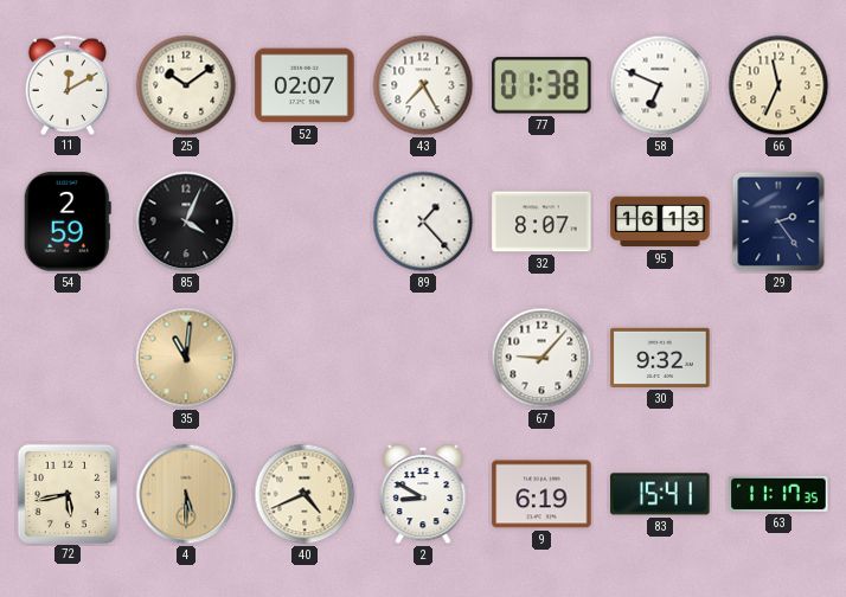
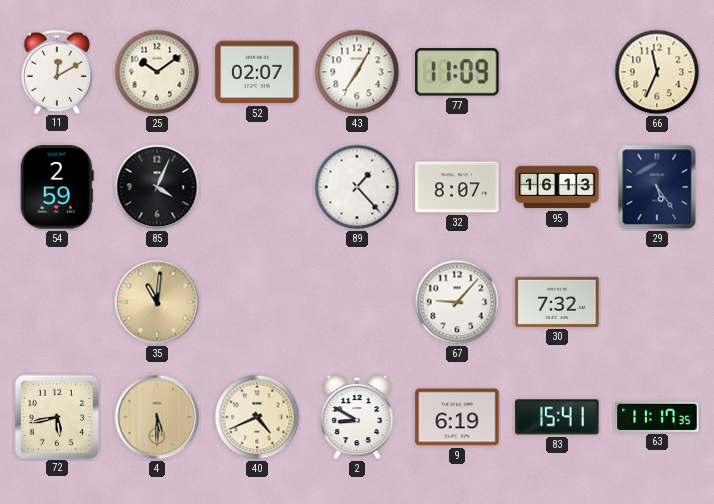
43: 7:25 -> 7:05 (357, 72)
77: 01:38 -> 11:09 (457, 72)
58: 6:49 -> none (660, 85)
29: 2:24 -> 5:24 (657, 187)
30: 9:32 -> 7:32 (557, 302)
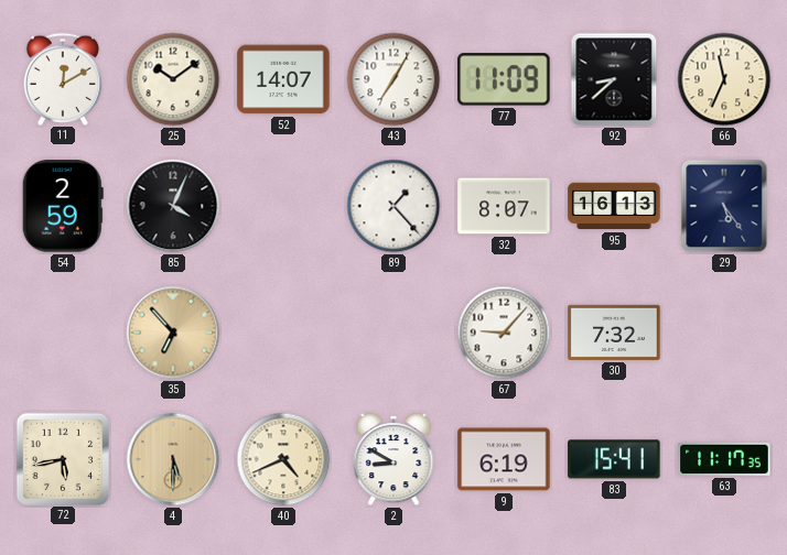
52: 02:07 -> 14:07 (283, 79)
92: none -> 8:38 (614, 79)
35: 11:01 -> 6:53 (173, 333)
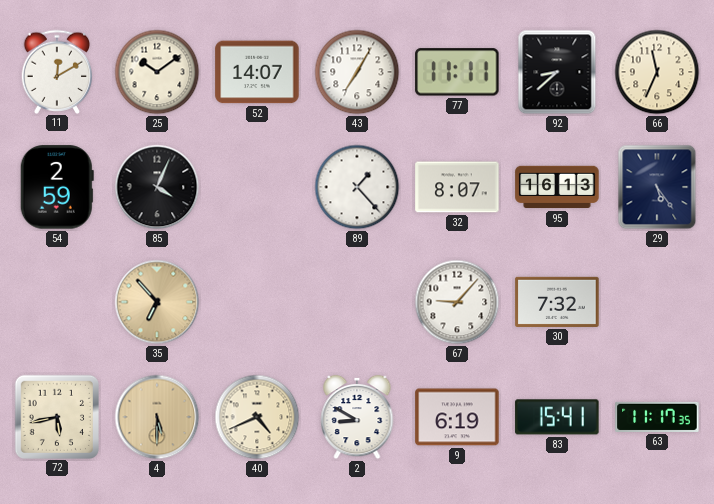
77: 11:09 -> 11:11 (457, 72)
